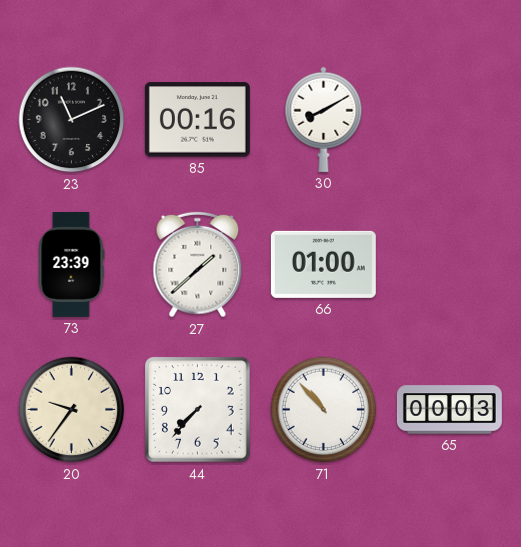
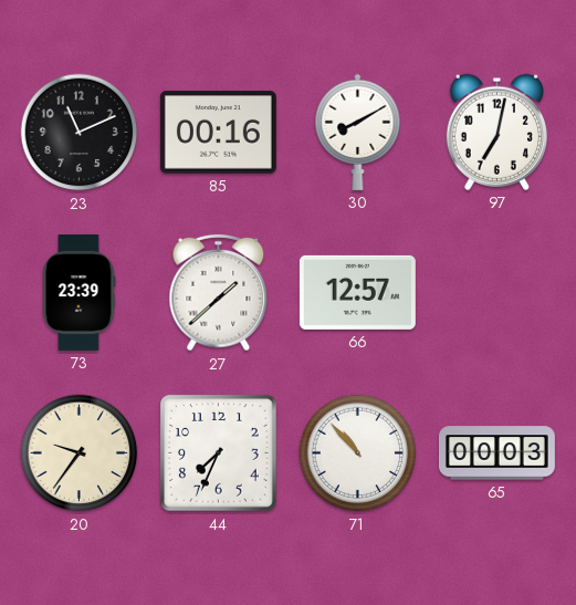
97: none -> 7:02 (496, 132)
66: 01:00 -> 12:57 (357, 292)
44: 7:37 -> 7:34 (219, 453)
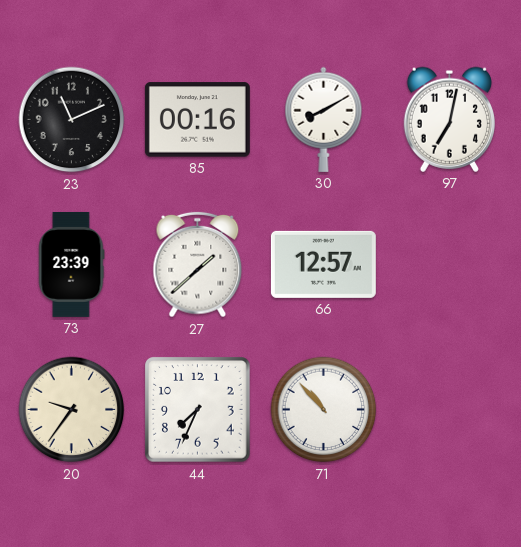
65: 00:03 -> none (496, 453)
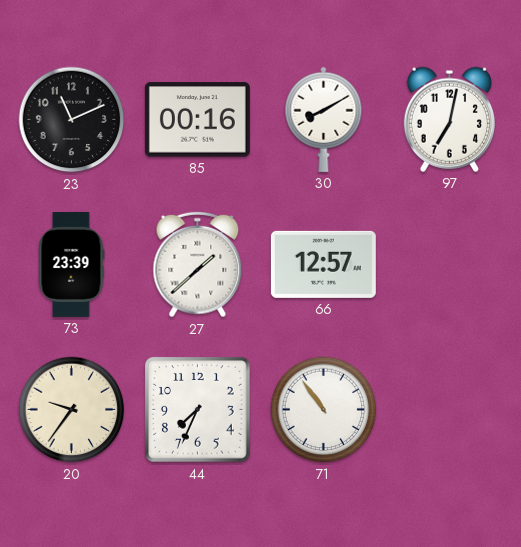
71: 10:53 -> 10:54 (324, 410)
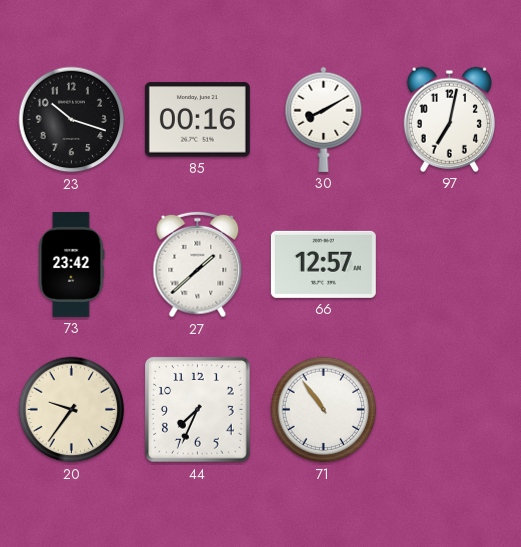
23: 11:11 -> 10:18 (72, 120)
73: 23:39 -> 23:42 (71, 264)
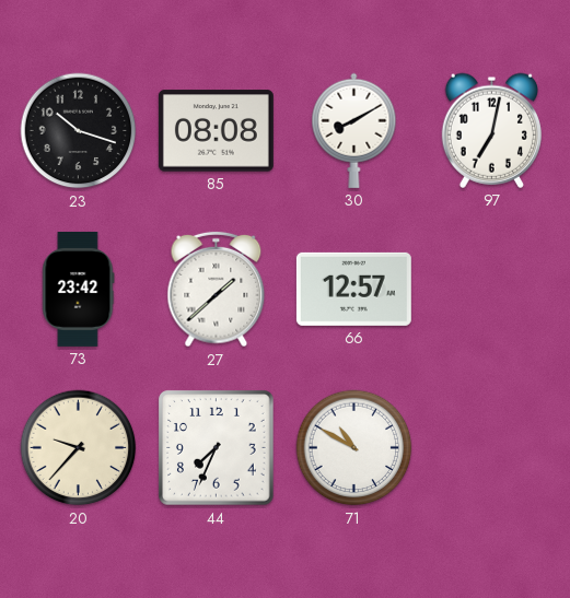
85: 00:16 -> 08:08 (216, 131)
20: 9:36 -> 9:37 (79, 448)
71: 10:54 -> 10:50 (354, 448)
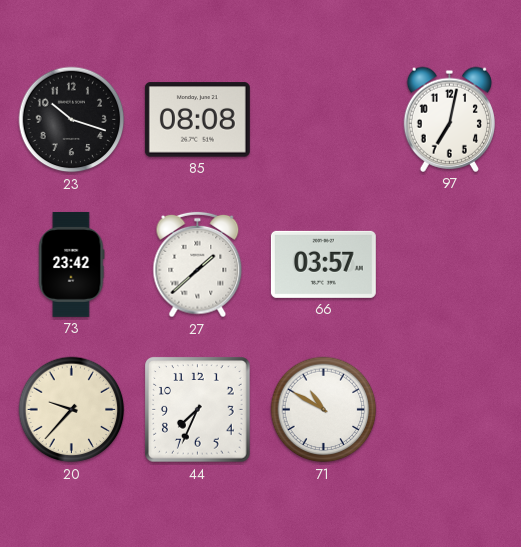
30: 8:10 -> none (354, 130)
66: 12:57 -> 03:57 (323, 264)
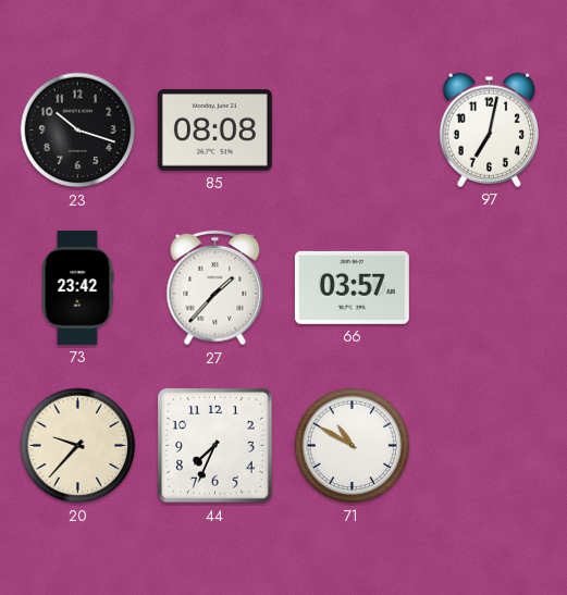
27: 1:38 -> 1:37 (215, 288)
